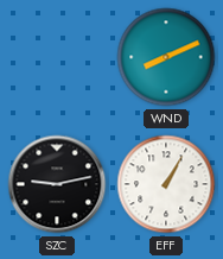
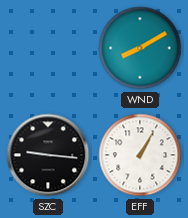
WND: 8:11 -> 8:10 (140, 48)
SZC: 9:13 -> 9:16 (48, 155)
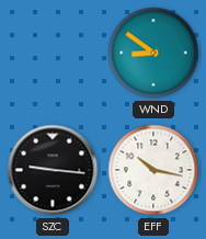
WND: 8:10 -> 8:51 (153, 53)
EFF: 1:05 -> 10:17 (153, 170)
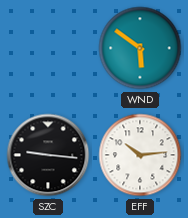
WND: 8:51 -> 5:51 (140, 48)
EFF: 10:17 -> 10:14 (140, 155)
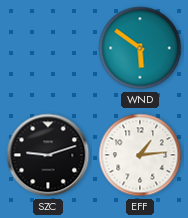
SZC: 9:16 -> 9:12 (48, 155)
EFF: 10:14 -> 1:14 (140, 155)
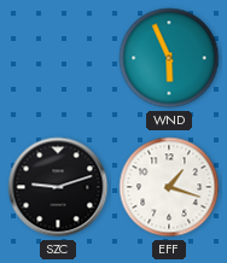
WND: 5:51 -> 5:56 (169, 58)
EFF: 1:14 -> 1:18 (169, 187)
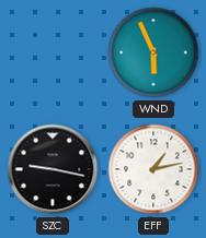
SZC: 9:12 -> 9:17 (53, 169)
EFF: 1:18 -> 1:13 (153, 169)
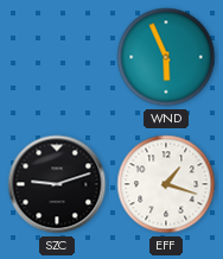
SZC: 9:17 -> 9:12 (57, 184)
EFF: 1:13 -> 1:18 (166, 184)
